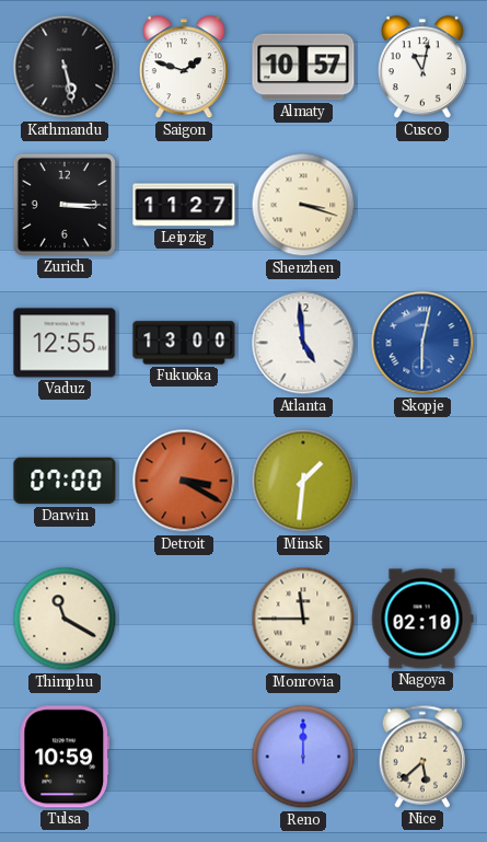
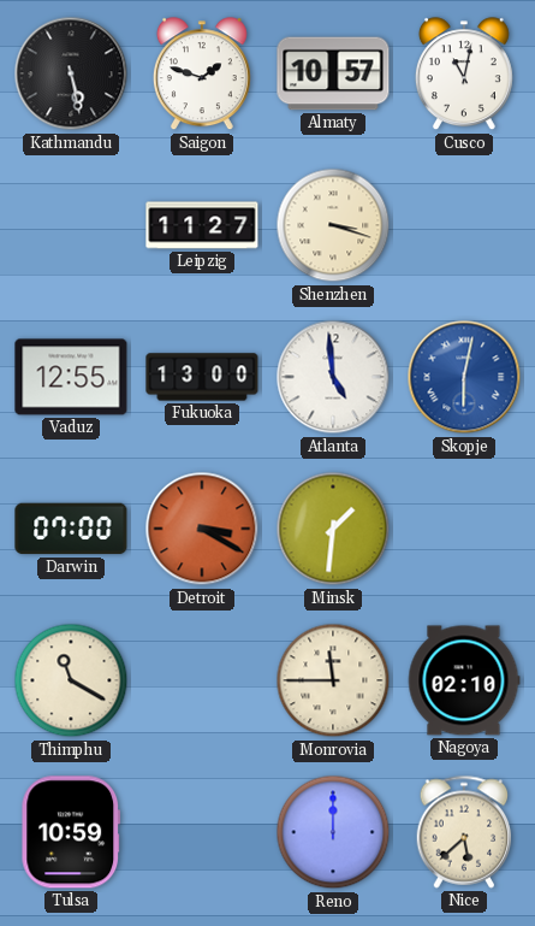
Zurich: 3:15 -> none (65, 205)
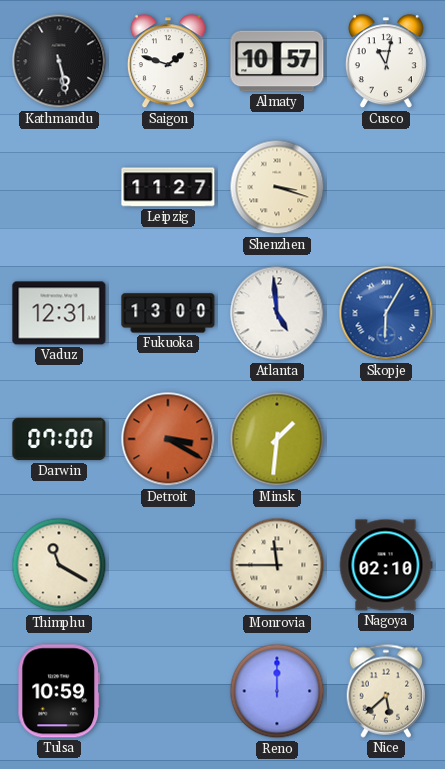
Vaduz: 12:55 -> 12:31 (59, 313)
Skopje: 6:02 -> 6:05 (386, 313)
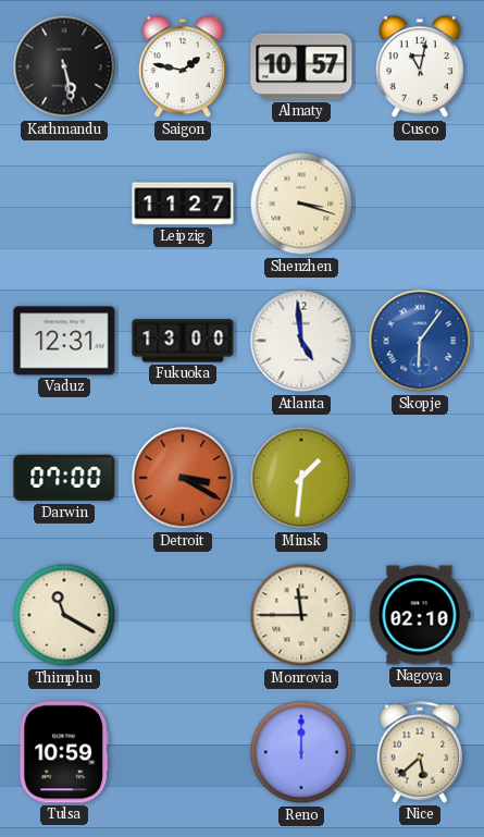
Saigon: 1:48 -> 1:47 (183, 67)
Skopje: 6:05 -> 6:06 (420, 341)
